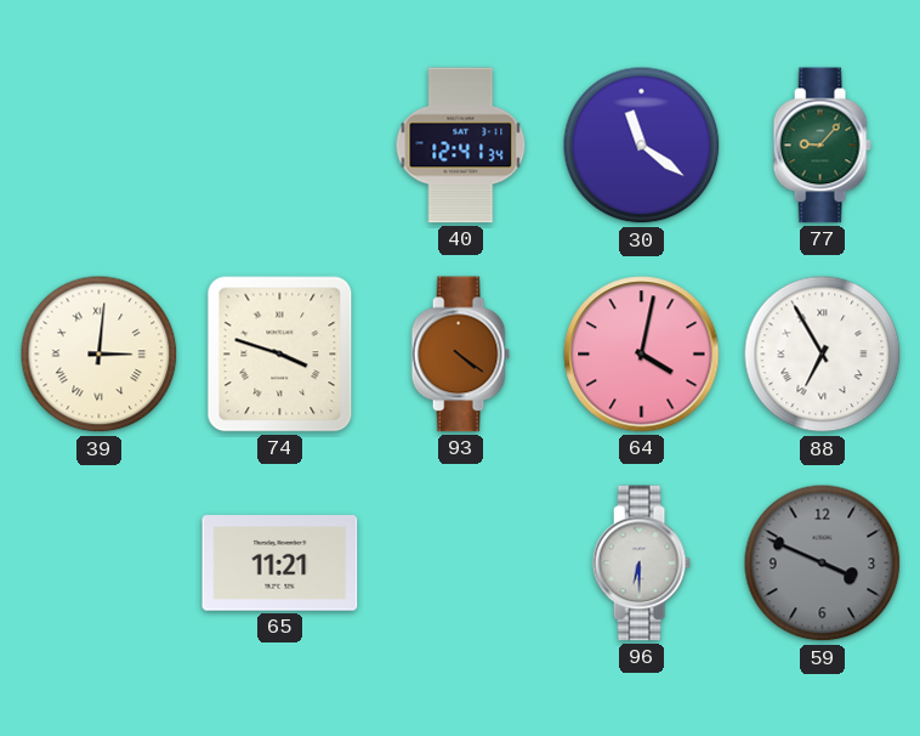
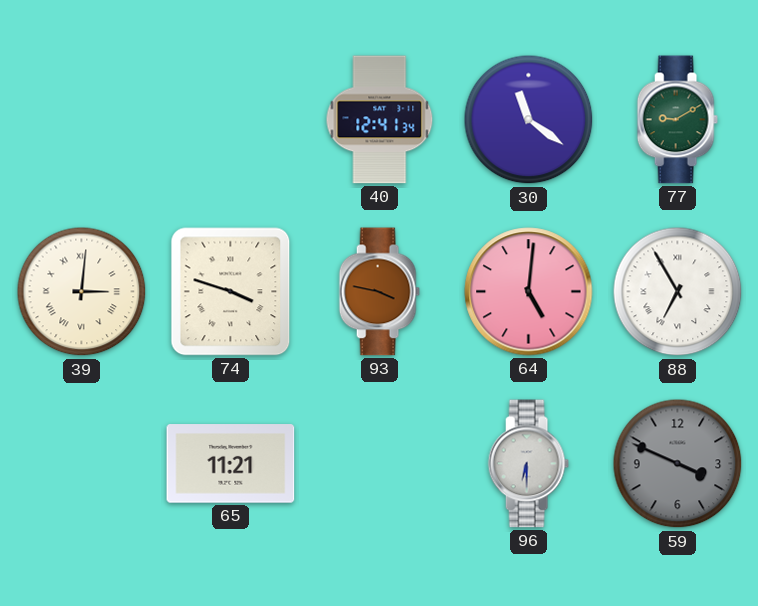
77: 9:07 -> 9:10 (677, 120)
93: 4:21 -> 3:47 (379, 292)
64: 4:02 -> 5:01 (529, 292)
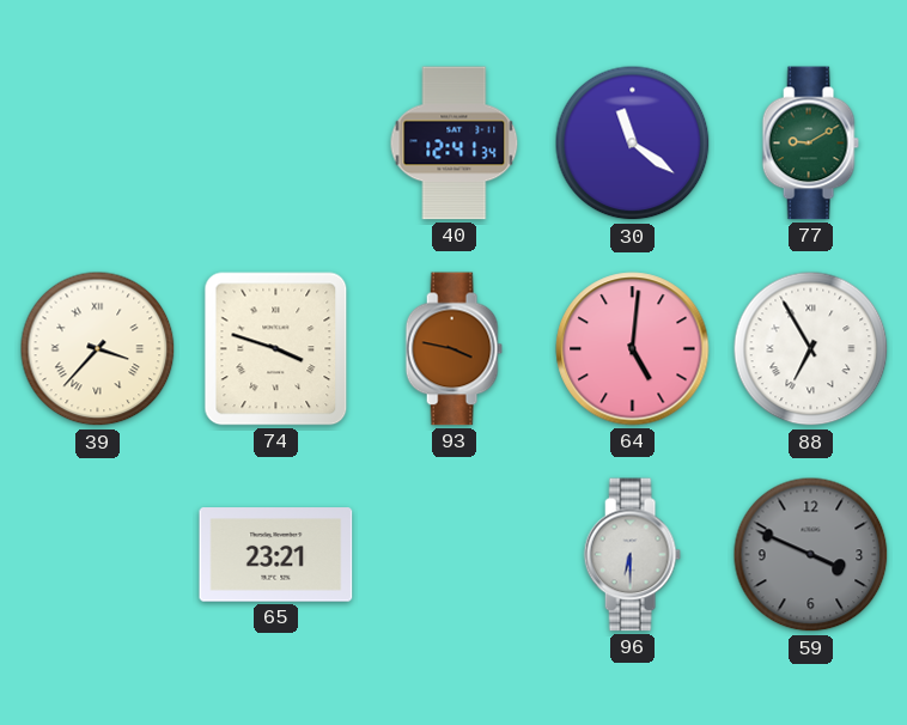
39: 3:01 -> 3:37 (98, 349)
65: 11:21 -> 23:21 (276, 555)
